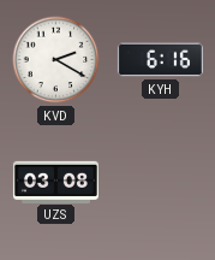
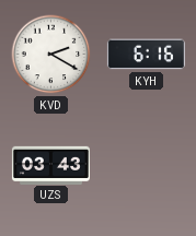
UZS: 03:08 -> 03:43 (50, 165)
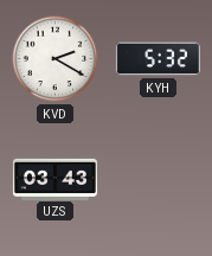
KYH: 6:16 -> 5:32 (158, 59)
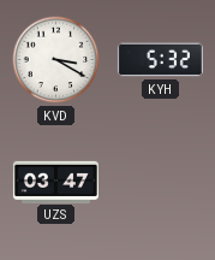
KVD: 2:20 -> 3:20 (56, 60)
UZS: 03:43 -> 03:47 (55, 182)
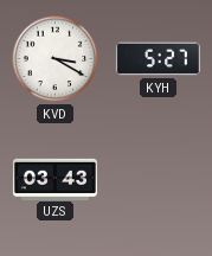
KYH: 5:32 -> 5:27 (158, 59)
UZS: 03:47 -> 03:43 (54, 179)
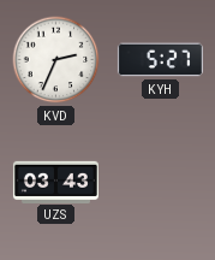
KVD: 3:20 -> 2:34 (56, 60)
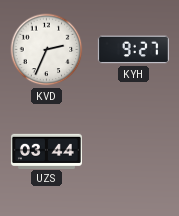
KYH: 5:27 -> 9:27 (133, 50)
UZS: 03:43 -> 03:44 (46, 151)
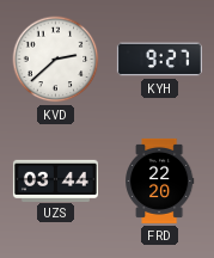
KVD: 2:34 -> 2:38 (56, 60)
FRD: none -> 22:20 (160, 180)
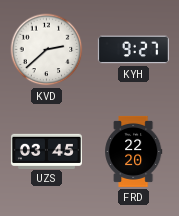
UZS: 03:44 -> 03:45 (46, 151)
